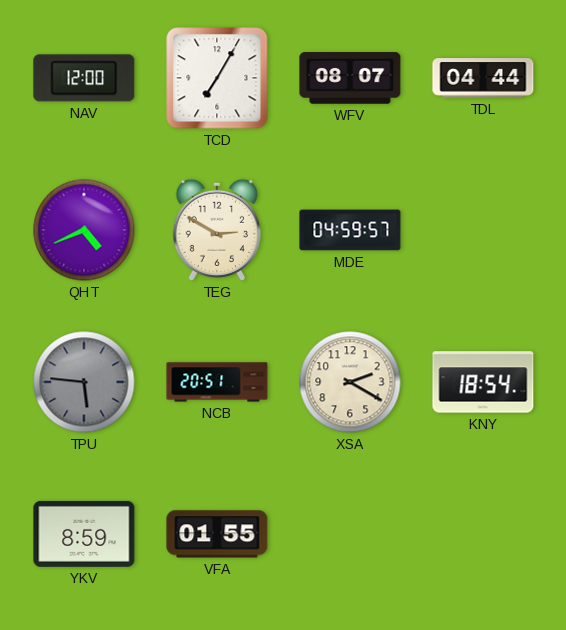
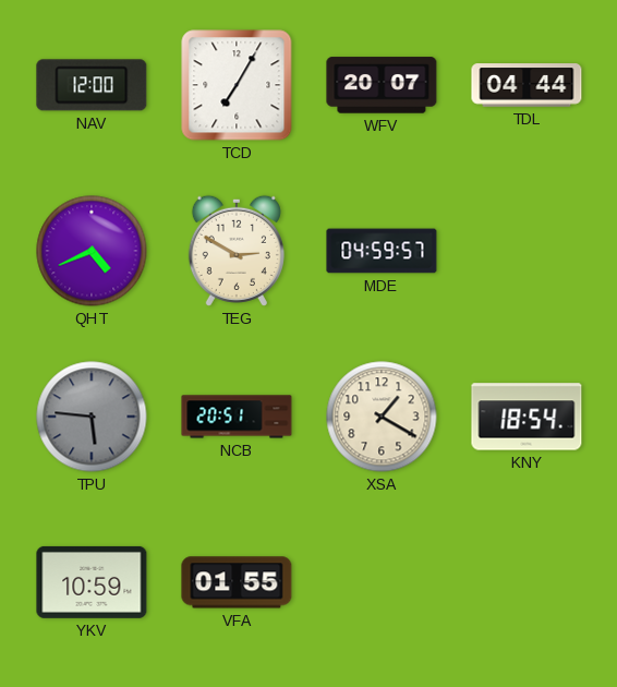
WFV: 08:07 -> 20:07 (382, 85)
XSA: 2:20 -> 1:20 (382, 417)
YKV: 8:59 -> 10:59 (92, 582)
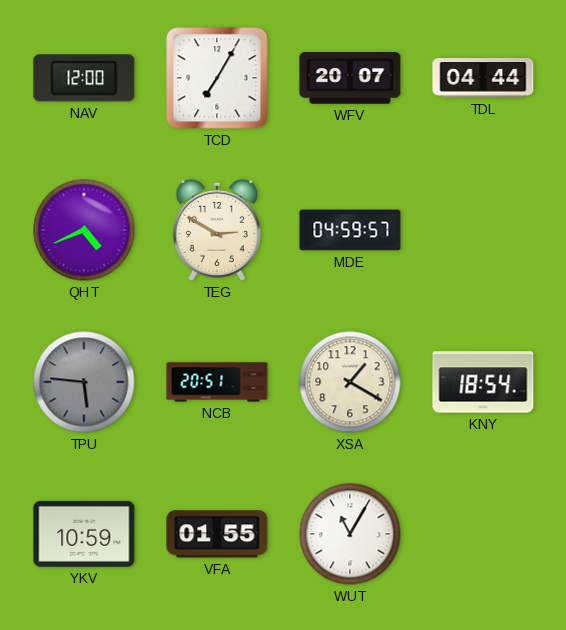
WUT: none -> 11:05 (350, 534)
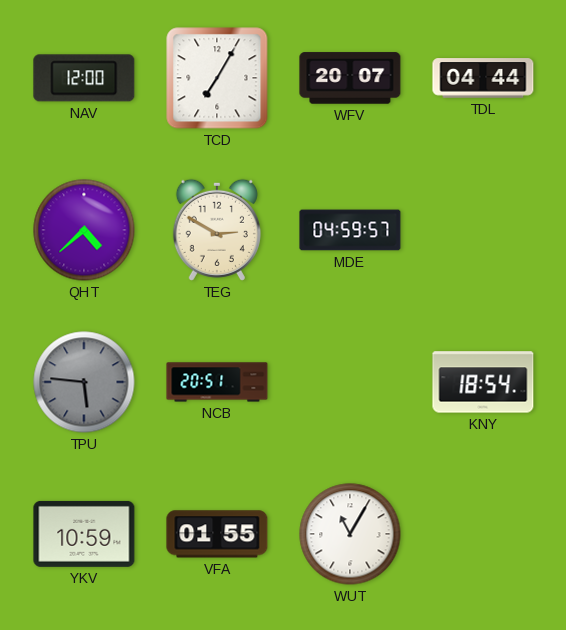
QHT: 4:41 -> 4:38 (84, 230)
XSA: 1:20 -> none (350, 382)
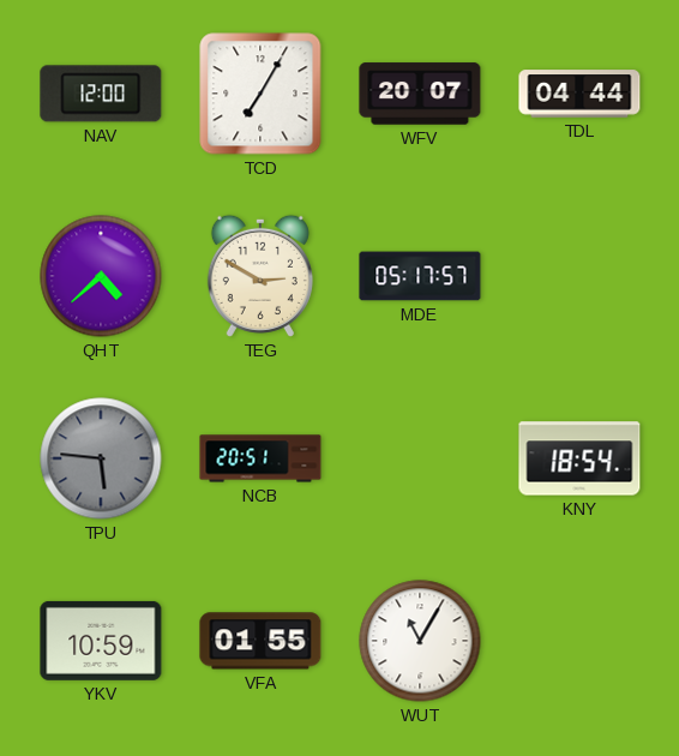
MDE: 04:59 -> 05:17 (420, 276)
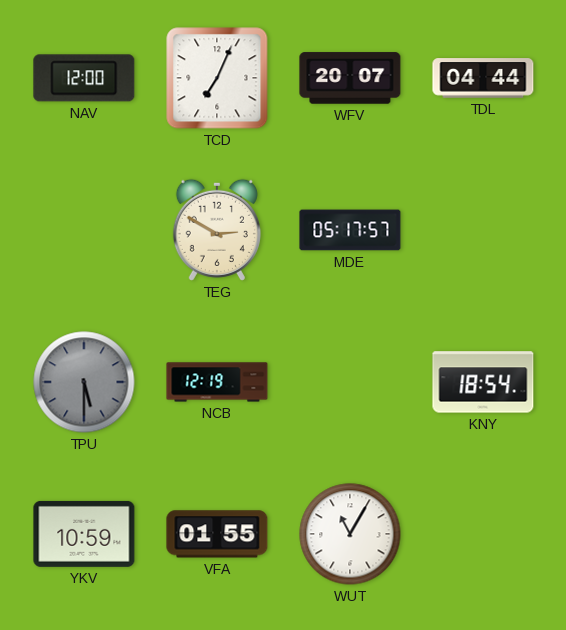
TCD: 7:05 -> 7:04 (217, 78)
QHT: 4:38 -> none (101, 276)
TPU: 5:46 -> 5:30 (84, 382)
NCB: 20:51 -> 12:19 (217, 382)
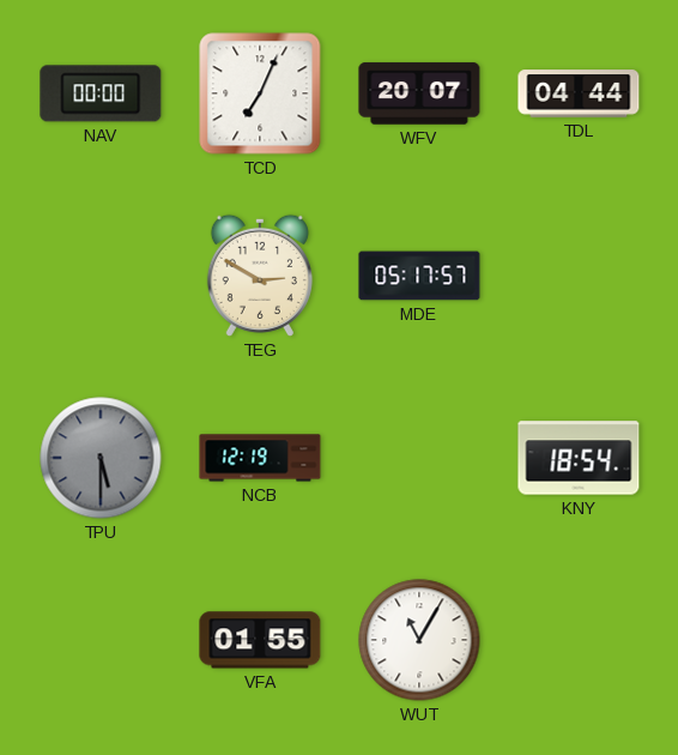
NAV: 12:00 -> 00:00 (101, 93)
YKV: 10:59 -> none (84, 534)
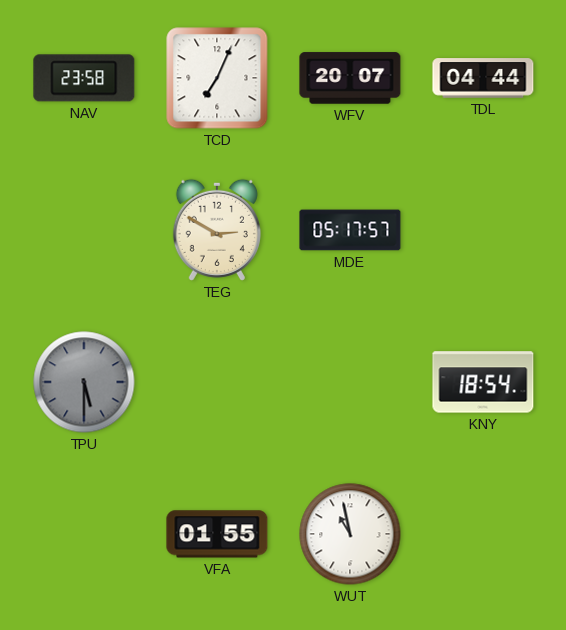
NAV: 00:00 -> 23:58 (84, 78)
NCB: 12:19 -> none (260, 458)
WUT: 11:05 -> 10:58 (350, 534)
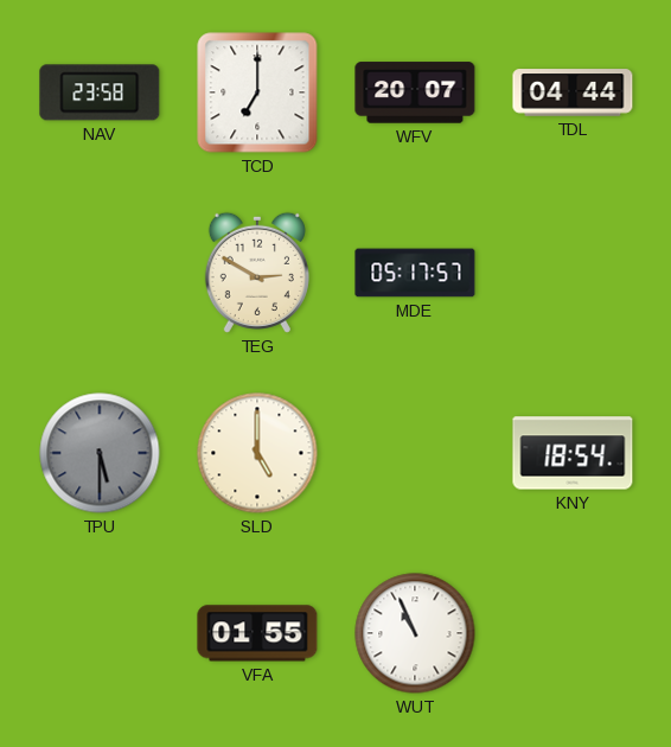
TCD: 7:04 -> 7:00 (257, 92)
SLD: none -> 5:00 (257, 453)
WUT: 10:58 -> 10:56 (415, 633)
